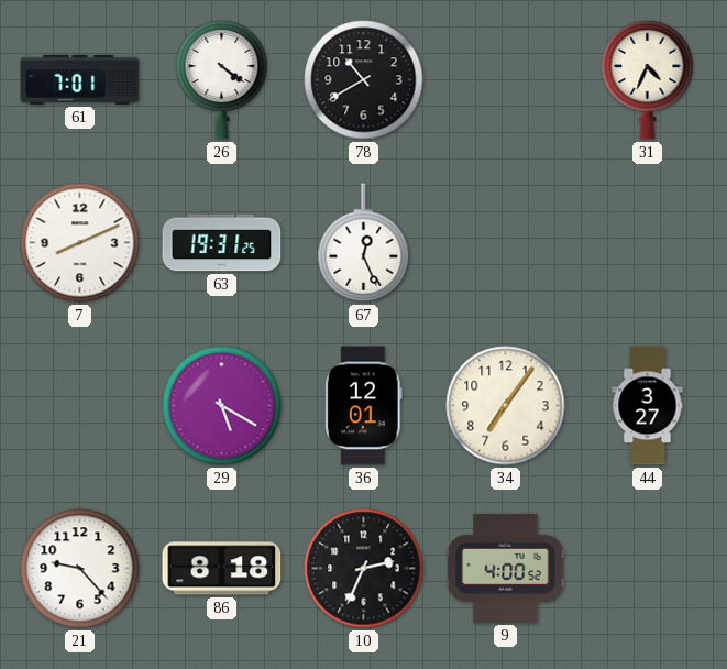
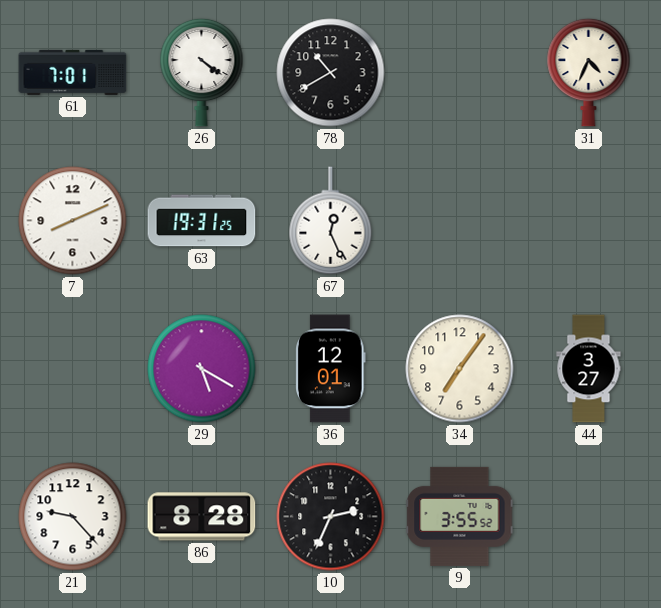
86: 8:18 -> 8:28 (202, 517)
9: 4:00 -> 3:55 (460, 516)
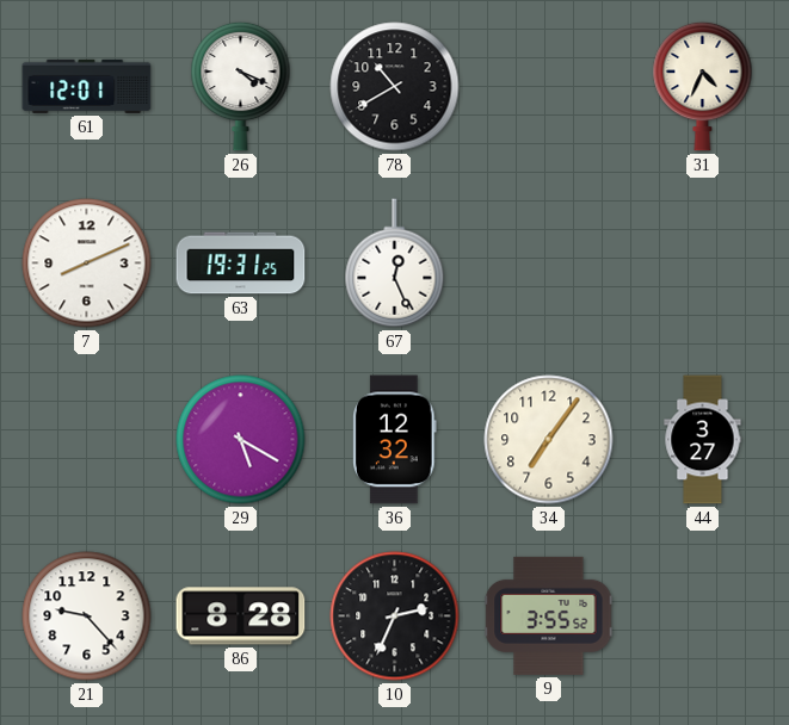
61: 7:01 -> 12:01 (87, 86)
26: 4:21 -> 4:19 (241, 86)
36: 12:01 -> 12:32 (395, 440)
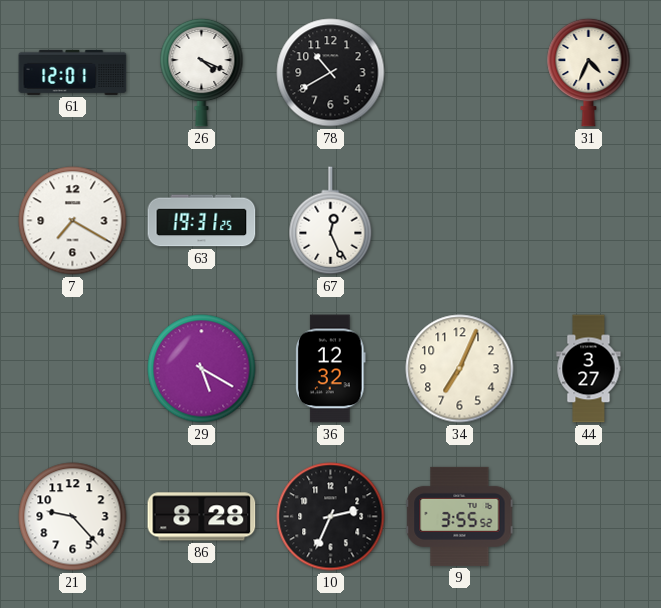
7: 8:11 -> 7:20 (73, 221)
34: 7:06 -> 7:04 (460, 369)
